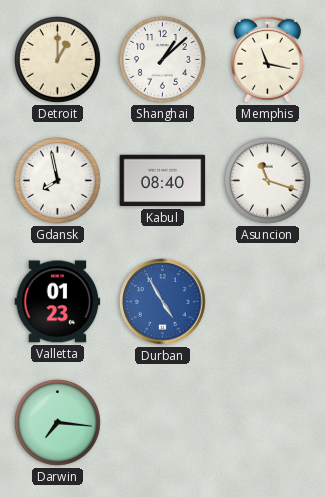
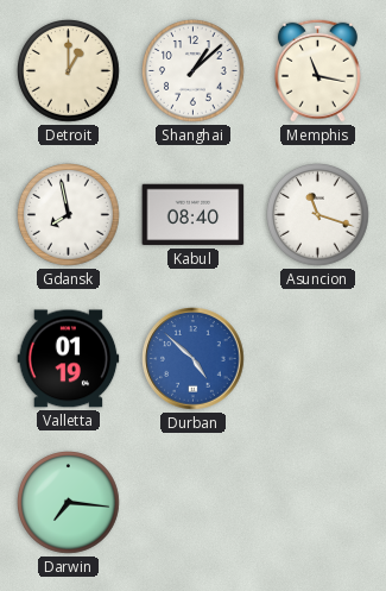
Valletta: 01:23 -> 01:19 (69, 359)
Durban: 4:55 -> 4:52 (194, 359)
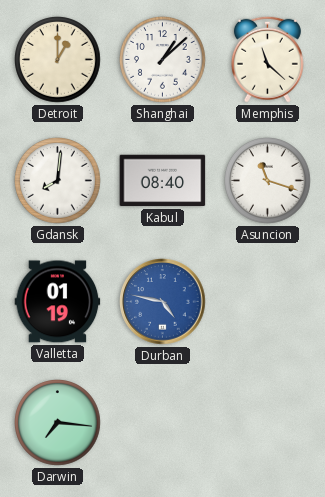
Memphis: 11:17 -> 11:22 (267, 59)
Gdansk: 7:58 -> 8:01 (58, 181)
Durban: 4:52 -> 4:47 (163, 302)
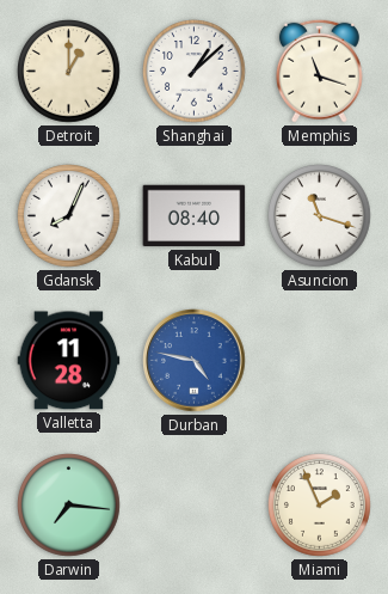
Memphis: 11:22 -> 11:18 (319, 71)
Gdansk: 8:01 -> 8:04 (69, 216)
Valletta: 01:19 -> 11:28 (69, 361)
Miami: none -> 1:56 (320, 506)
